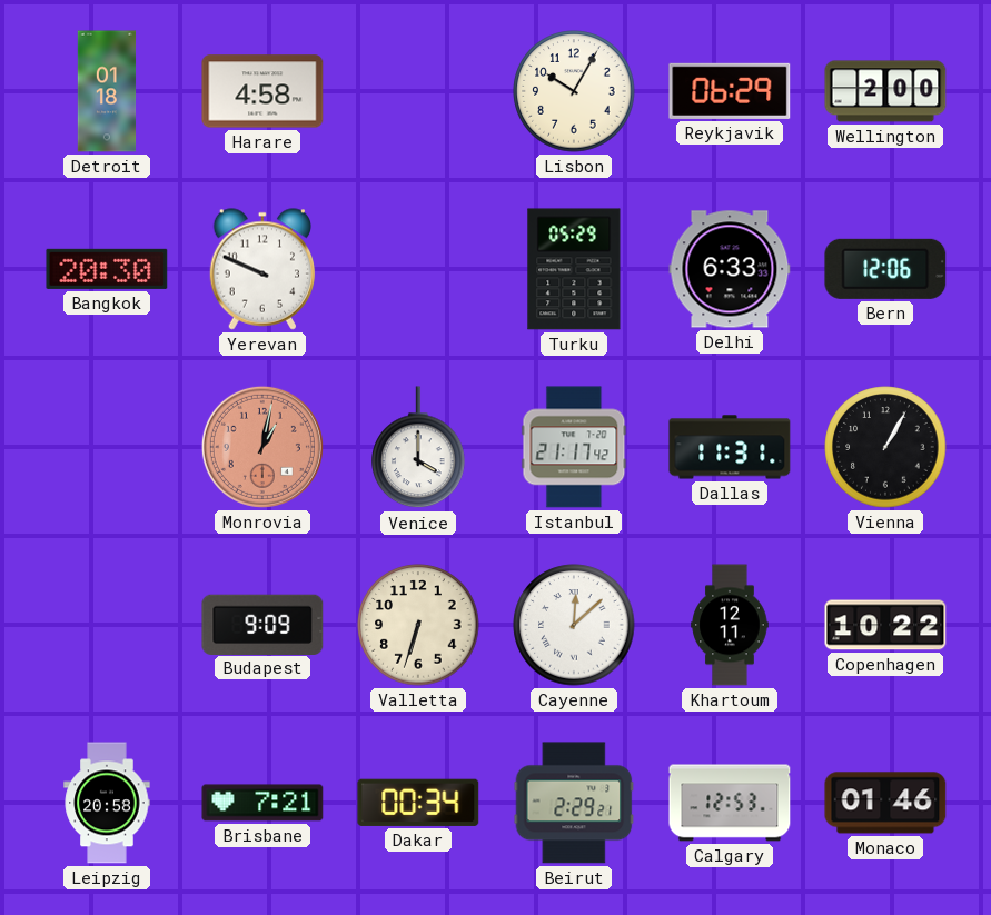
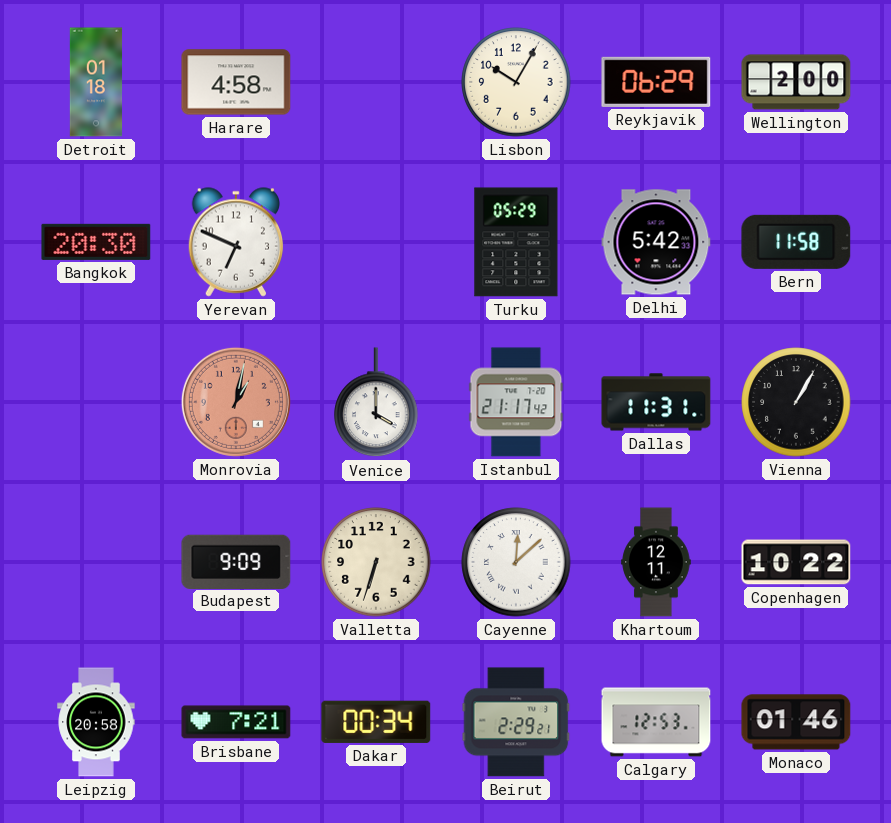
Yerevan: 9:49 -> 6:49 (236, 242)
Delhi: 6:33 -> 5:42 (656, 242)
Bern: 12:06 -> 11:58 (796, 242)
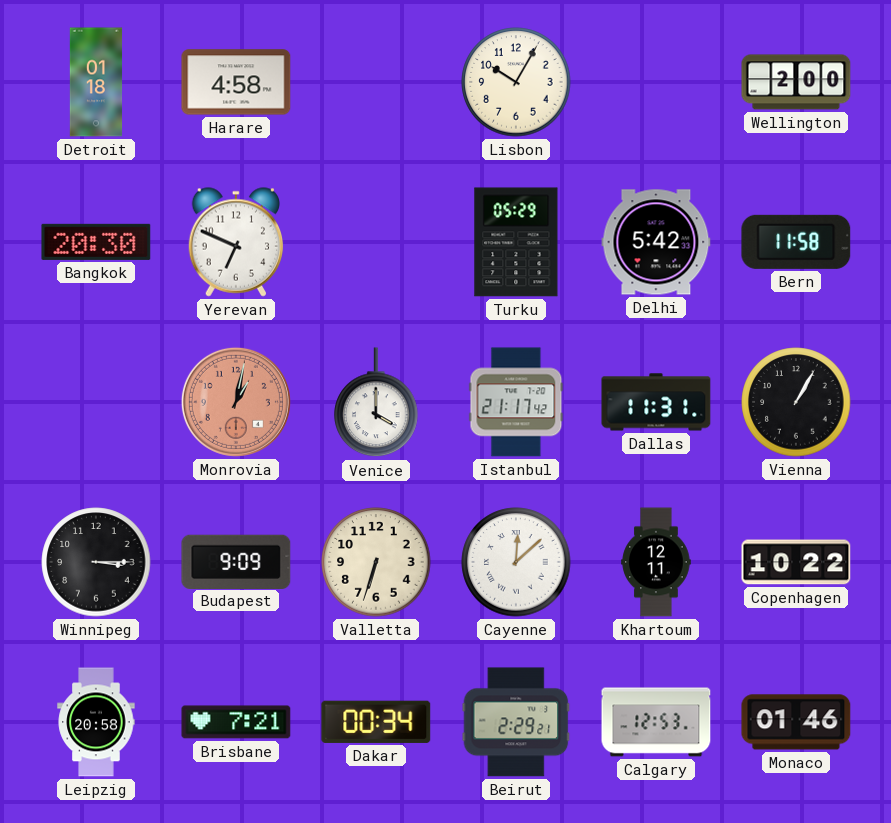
Reykjavik: 06:29 -> none (656, 82)
Winnipeg: none -> 3:15 (96, 562)
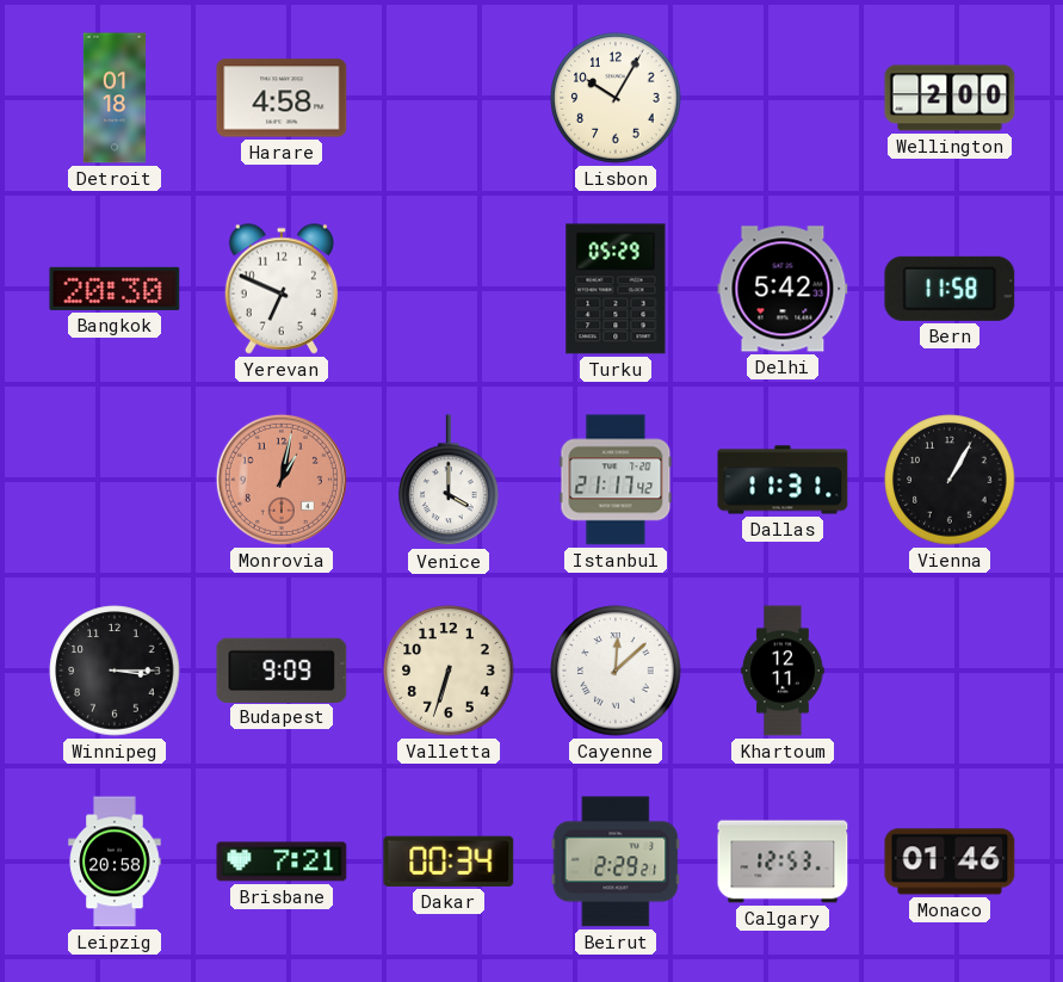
Copenhagen: 10:22 -> none (796, 562)
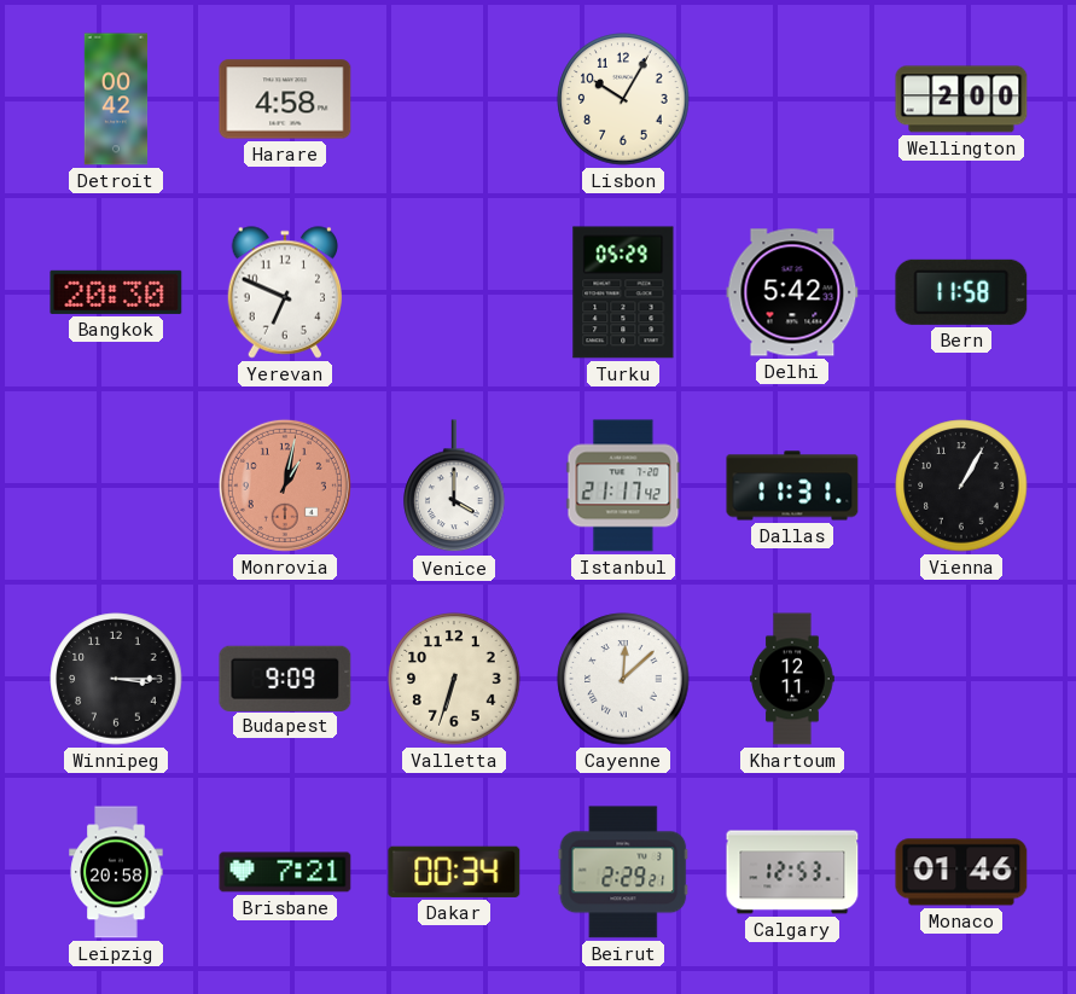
Detroit: 01:18 -> 00:42 (116, 99)
